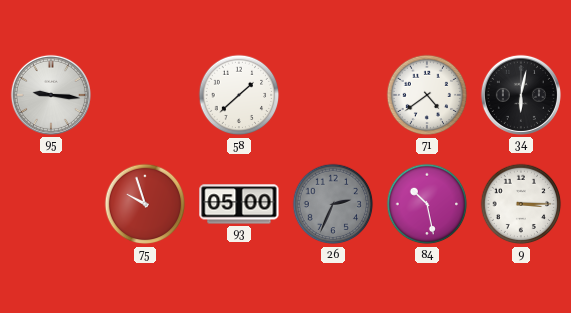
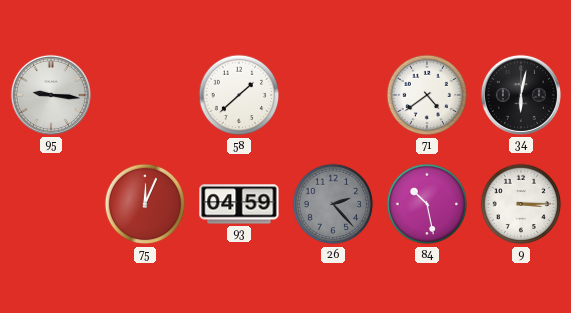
75: 9:57 -> 12:04 (145, 204)
93: 05:00 -> 04:59 (239, 204)
26: 2:34 -> 2:23 (333, 204)
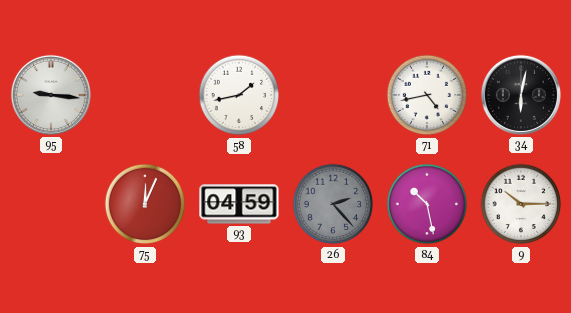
58: 1:38 -> 1:43 (239, 95)
71: 4:39 -> 4:43 (427, 95)
9: 3:15 -> 10:15 (521, 204)
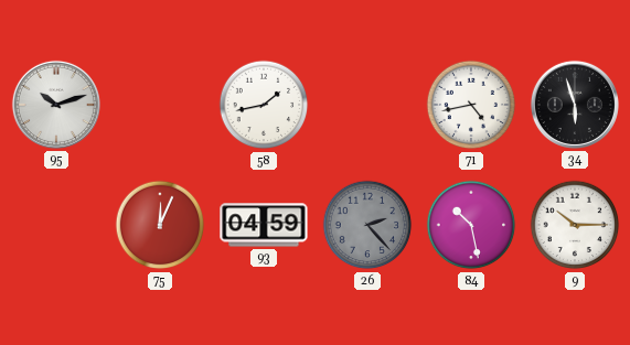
95: 9:16 -> 10:12 (56, 105)
34: 6:02 -> 5:57 (575, 105)
